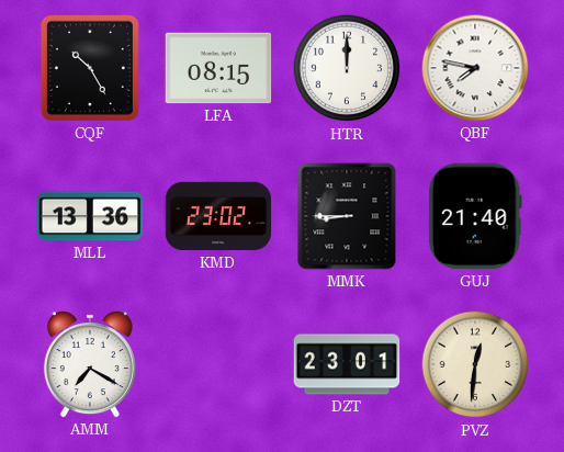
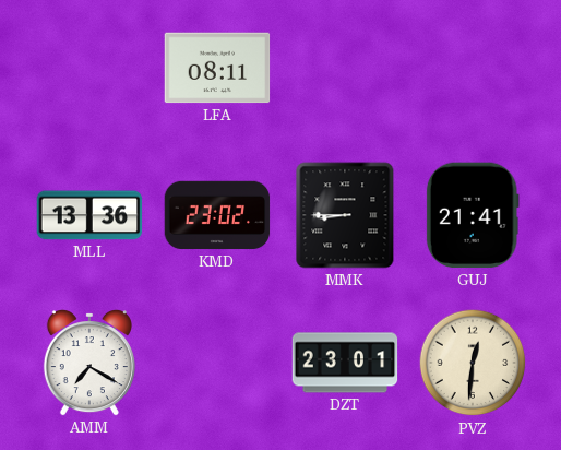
CQF: 10:25 -> none (90, 68)
LFA: 08:15 -> 08:11 (217, 68)
HTR: 12:00 -> none (347, 68)
QBF: 7:47 -> none (475, 68)
GUJ: 21:40 -> 21:41 (473, 215)
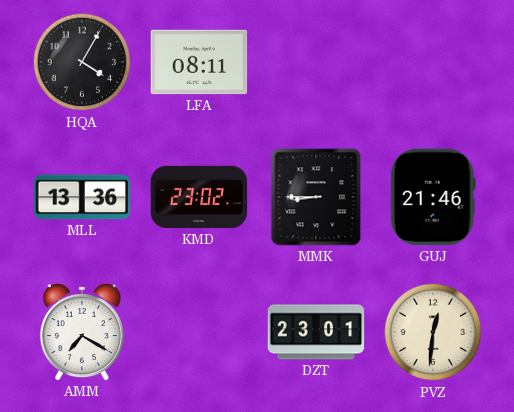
HQA: none -> 4:05 (82, 62)
GUJ: 21:41 -> 21:46 (433, 197)
